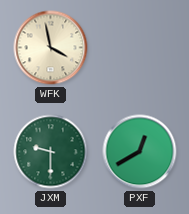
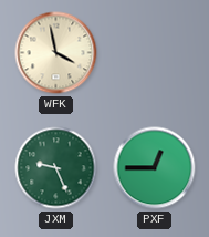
JXM: 9:30 -> 9:26 (56, 168)
PXF: 12:40 -> 12:45 (155, 168)
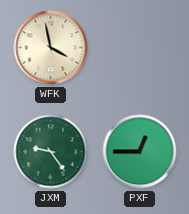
JXM: 9:26 -> 9:24 (51, 152)
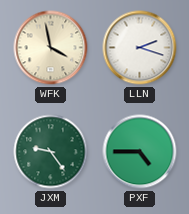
LLN: none -> 2:18 (140, 48)
PXF: 12:45 -> 4:45 (140, 152)
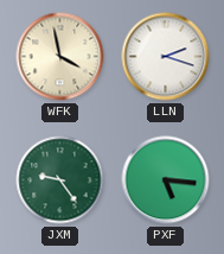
PXF: 4:45 -> 5:16 (166, 180)
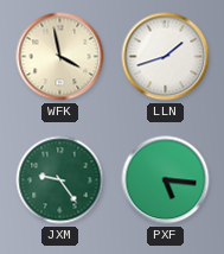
LLN: 2:18 -> 1:42 (166, 57)
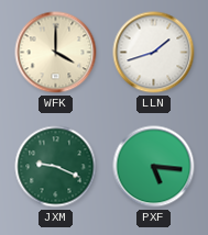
WFK: 3:58 -> 4:00 (56, 53)
JXM: 9:24 -> 9:19 (56, 167)
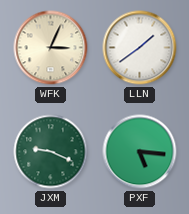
WFK: 4:00 -> 3:04 (51, 48)
LLN: 1:42 -> 1:39 (140, 48)
